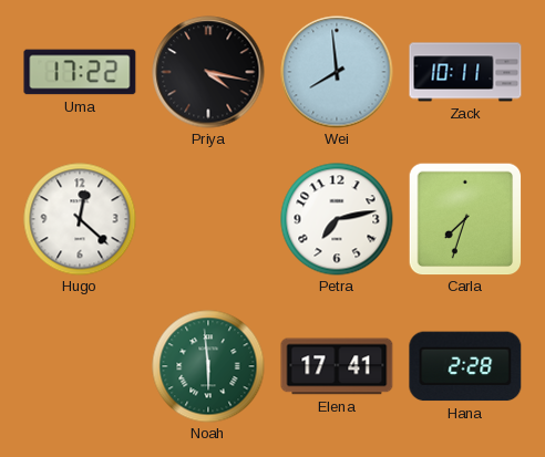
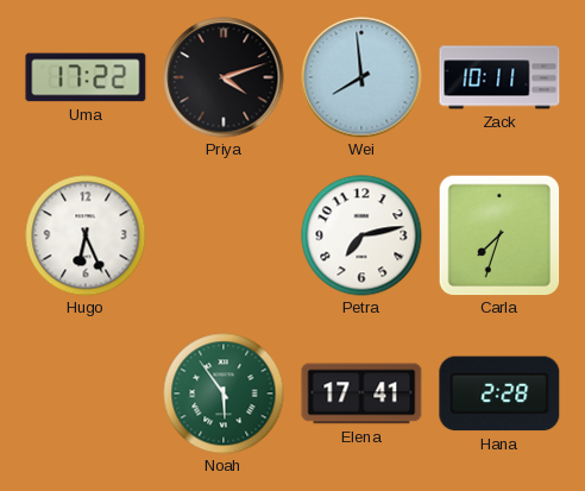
Priya: 4:17 -> 4:12 (224, 77)
Hugo: 12:22 -> 6:26 (86, 235)
Noah: 5:59 -> 5:54 (224, 394)
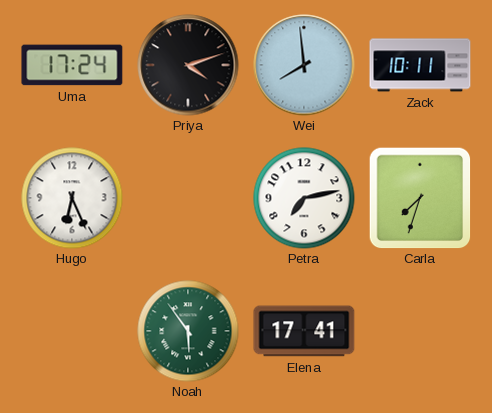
Uma: 17:22 -> 17:24 (72, 65)
Hana: 2:28 -> none (499, 394)
